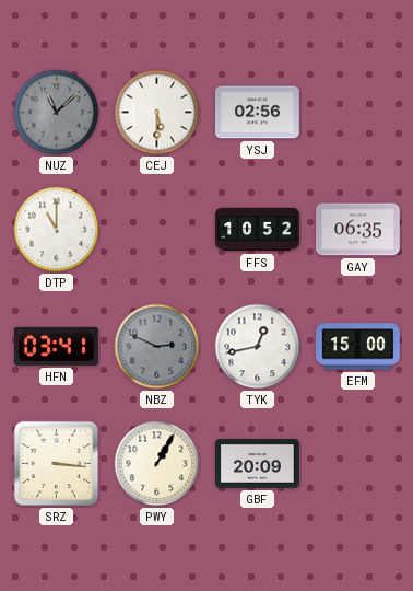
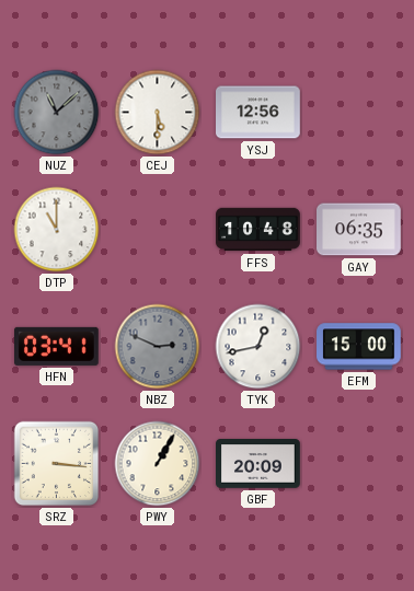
YSJ: 02:56 -> 12:56 (258, 113)
FFS: 10:52 -> 10:48 (258, 230)
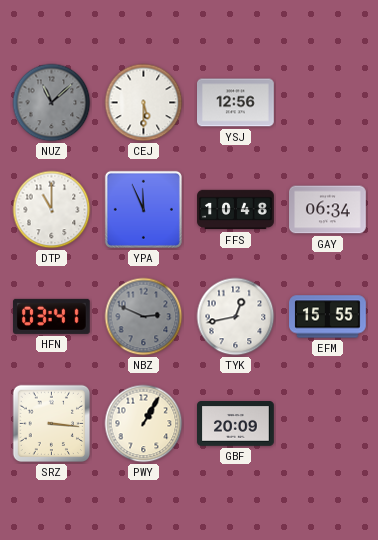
YPA: none -> 11:56 (143, 209)
GAY: 06:35 -> 06:34 (328, 210)
EFM: 15:00 -> 15:55 (328, 317)
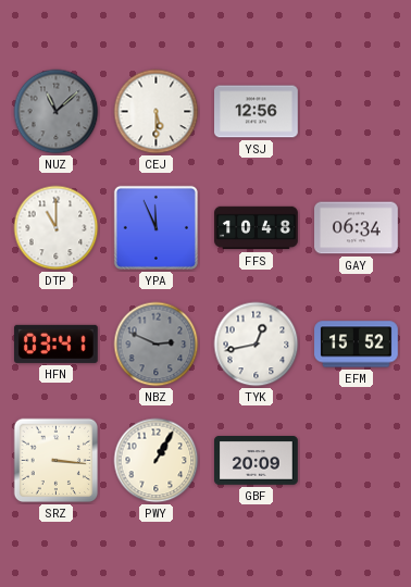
EFM: 15:55 -> 15:52 (357, 345)
